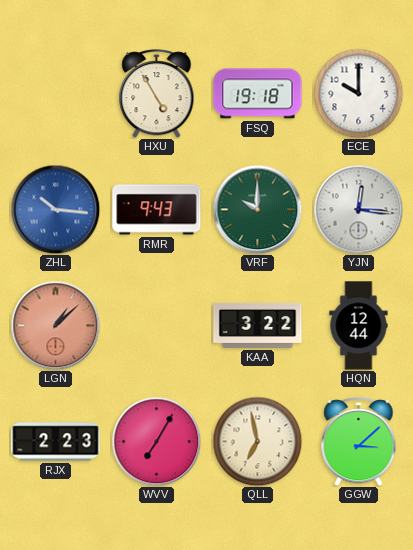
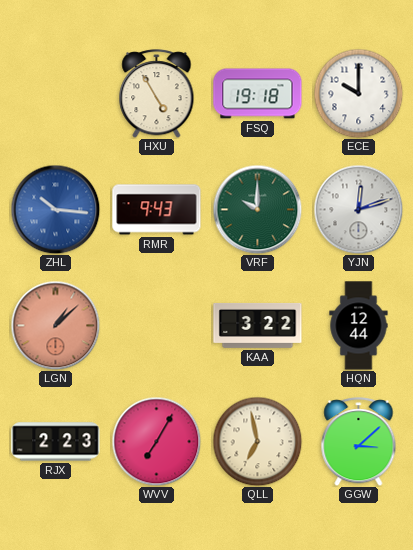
YJN: 12:16 -> 12:12 (358, 209)
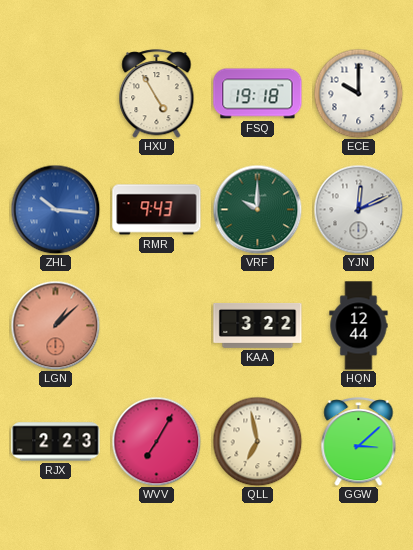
YJN: 12:12 -> 12:11 (358, 209)
